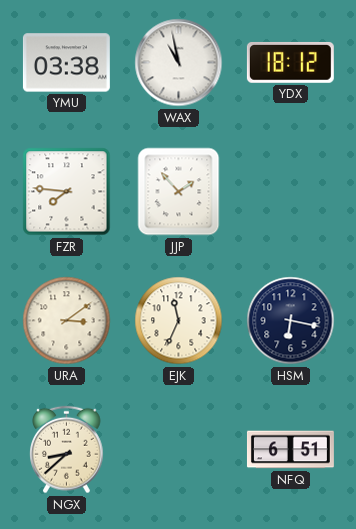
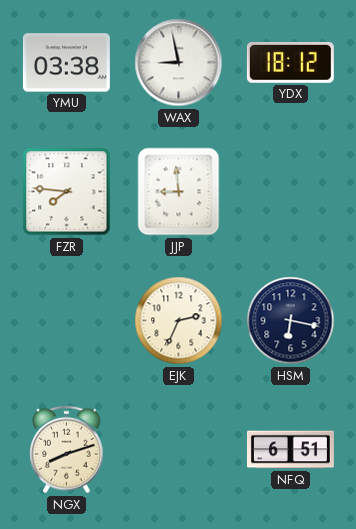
WAX: 10:58 -> 8:58 (179, 63)
JJP: 1:53 -> 8:59 (179, 192)
URA: 3:09 -> none (67, 321)
EJK: 11:34 -> 2:34 (179, 321)
NGX: 8:38 -> 8:12 (67, 450)
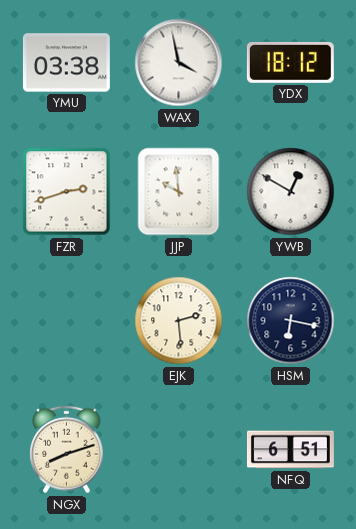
WAX: 8:58 -> 3:58 (179, 63)
FZR: 7:46 -> 2:42 (67, 192)
JJP: 8:59 -> 9:59 (179, 192)
YWB: none -> 12:50 (291, 192)
EJK: 2:34 -> 2:29 (179, 321)
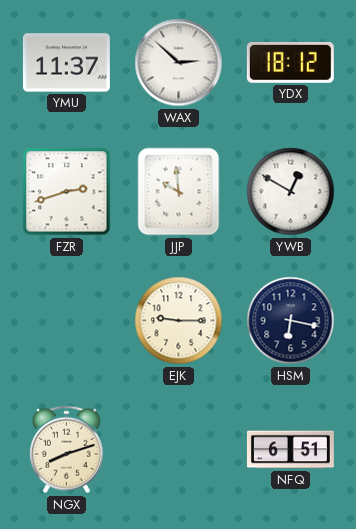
YMU: 03:38 -> 11:37 (66, 63)
WAX: 3:58 -> 2:52 (179, 63)
EJK: 2:29 -> 9:15 (179, 321)
